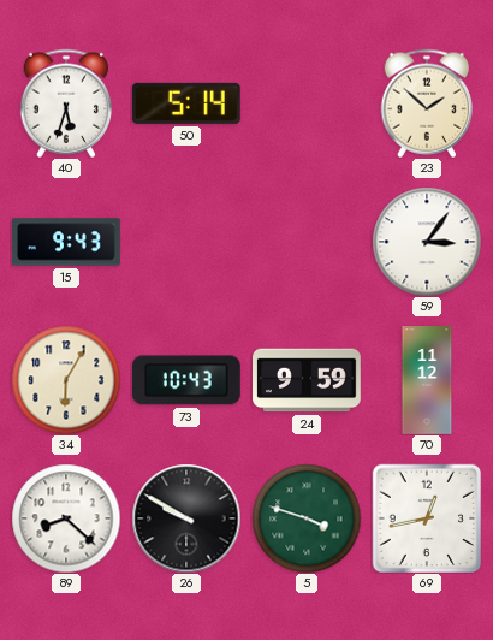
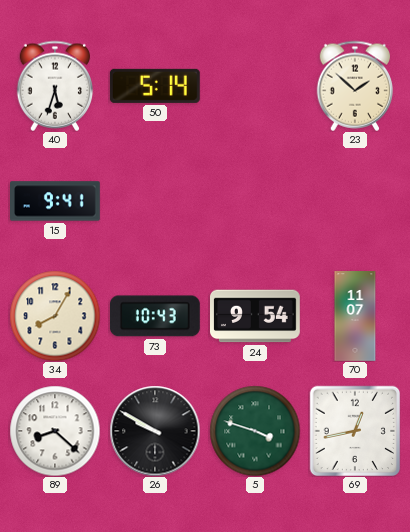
15: 9:43 -> 9:41 (56, 201)
59: 3:06 -> none (427, 242)
34: 6:05 -> 8:05 (55, 316)
24: 9:59 -> 9:54 (256, 316)
70: 11:12 -> 11:07 (355, 316)
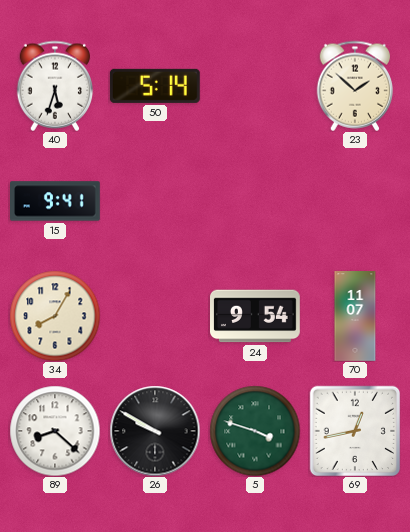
73: 10:43 -> none (155, 316)
